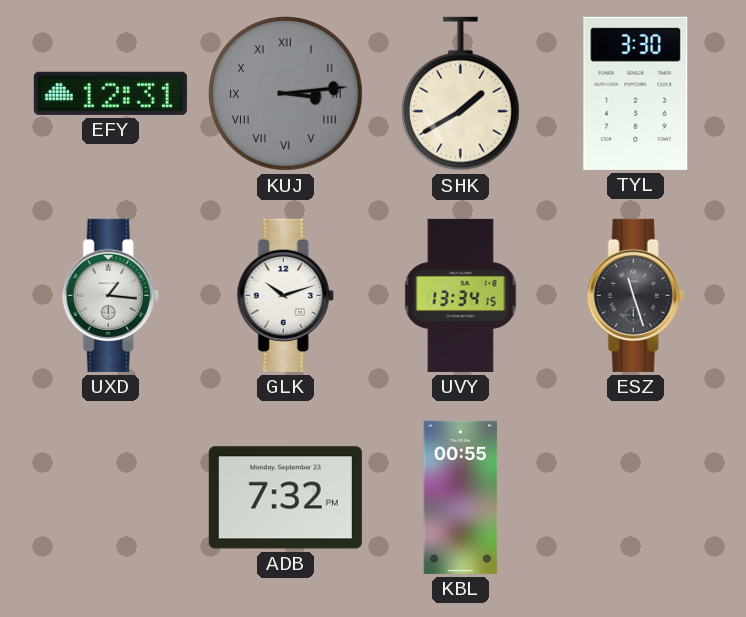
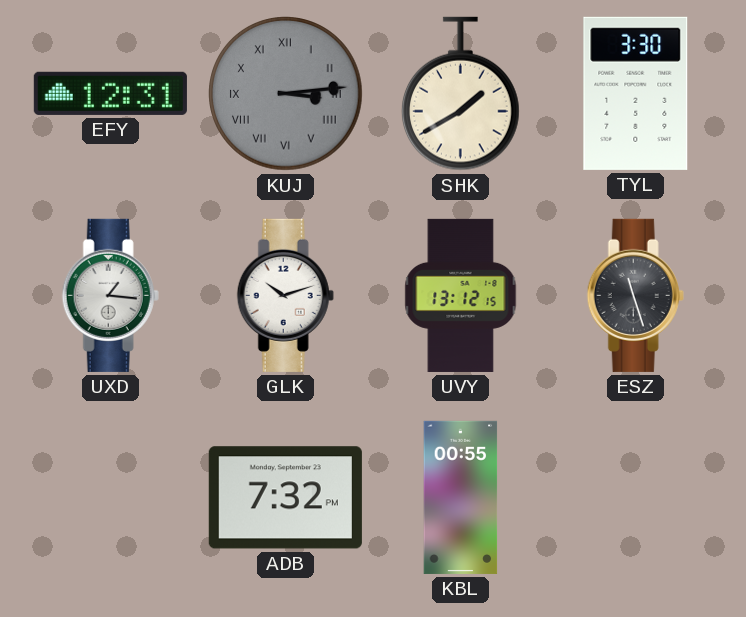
UVY: 13:34 -> 13:12 (461, 295)
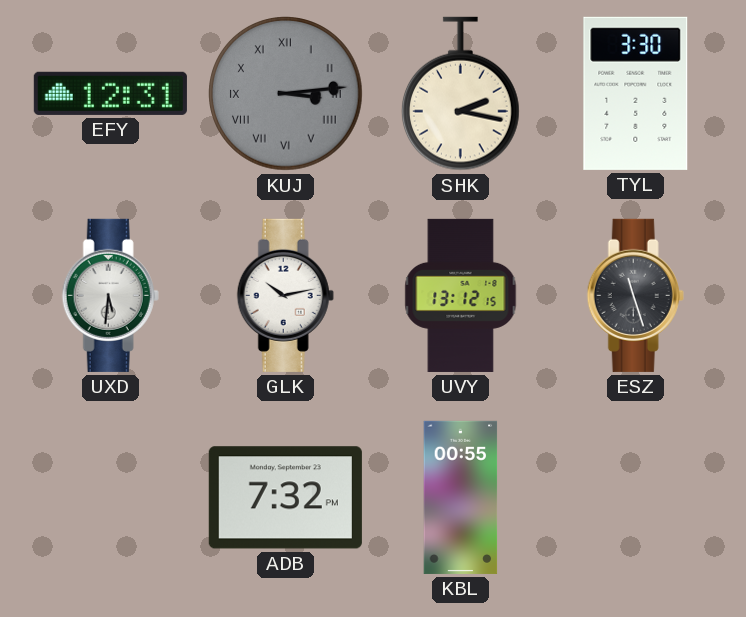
SHK: 1:40 -> 2:17 (460, 94)
UXD: 1:16 -> 5:31 (110, 295)
GLK: 10:12 -> 10:13 (285, 295)
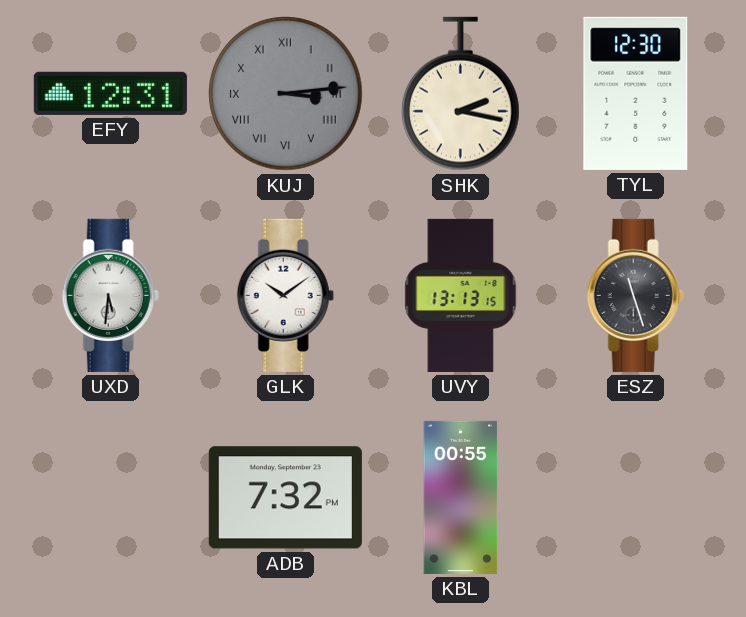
TYL: 3:30 -> 12:30 (636, 93)
GLK: 10:13 -> 10:09 (285, 295)
UVY: 13:12 -> 13:13 (461, 295)
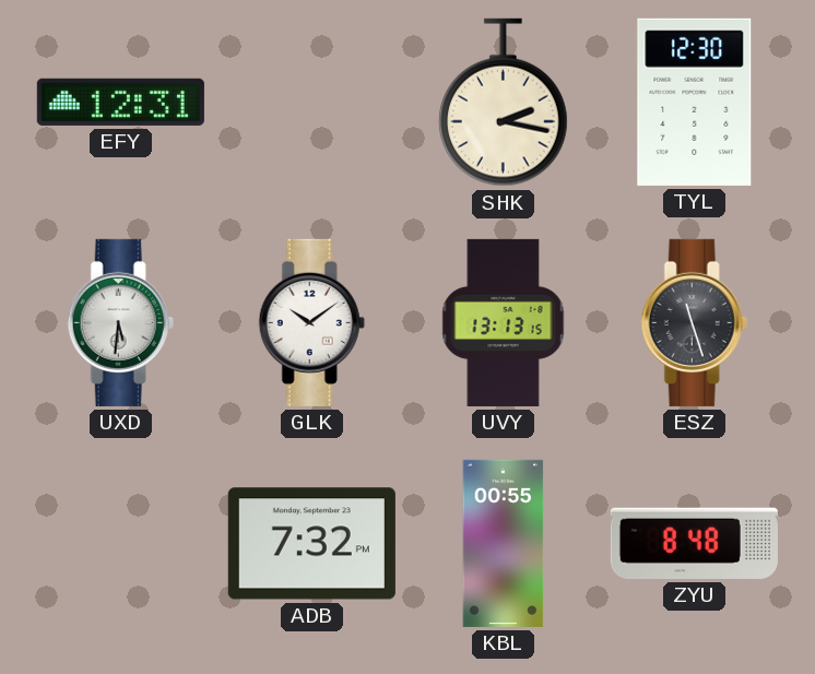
KUJ: 3:14 -> none (286, 94)
ZYU: none -> 8:48 (694, 543)
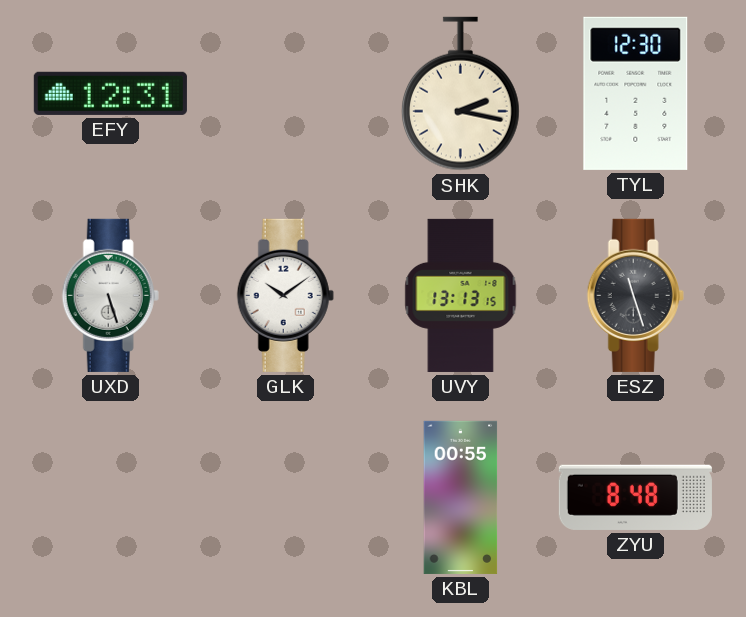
UXD: 5:31 -> 5:27 (110, 295)
ADB: 7:32 -> none (311, 544)
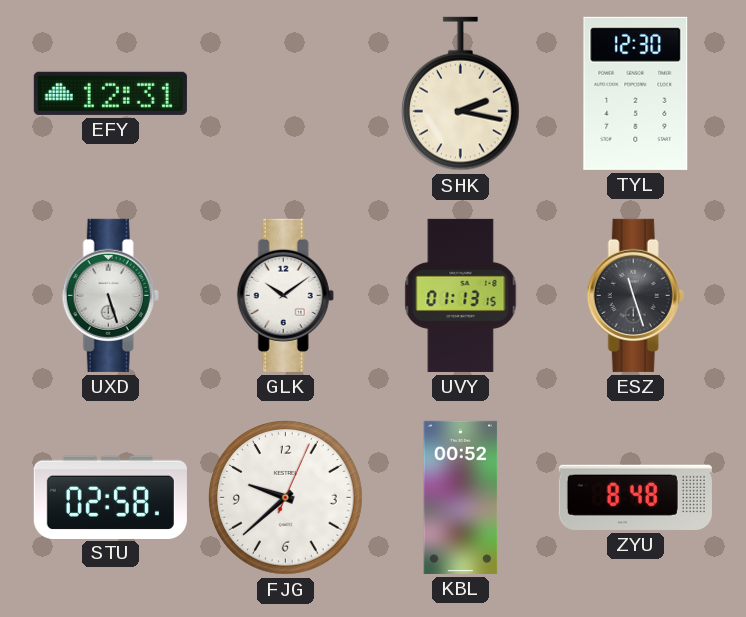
UVY: 13:13 -> 01:13 (461, 295)
STU: none -> 02:58 (110, 497)
FJG: none -> 9:38 (286, 498)
KBL: 00:55 -> 00:52 (461, 497)
